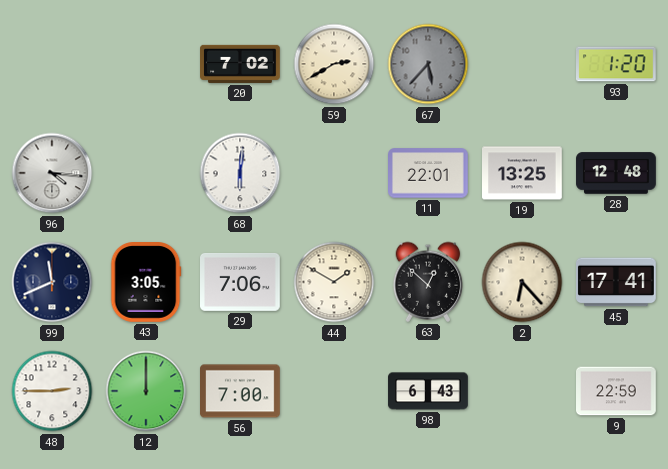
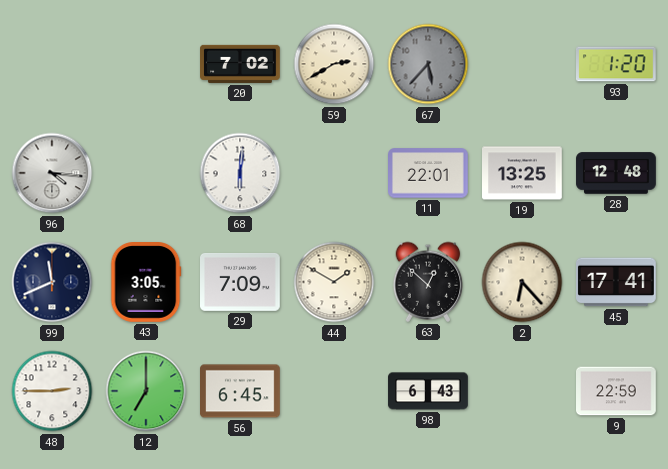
29: 7:06 -> 7:09 (241, 282)
12: 12:00 -> 7:00 (146, 391)
56: 7:00 -> 6:45 (241, 391)
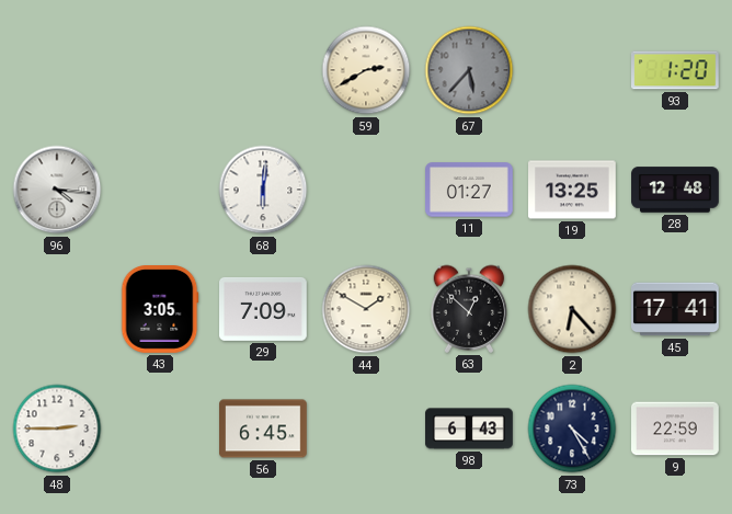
20: 7:02 -> none (240, 64)
11: 22:01 -> 01:27 (470, 190)
99: 11:41 -> none (52, 282)
12: 7:00 -> none (146, 391)
73: none -> 4:25 (572, 429)
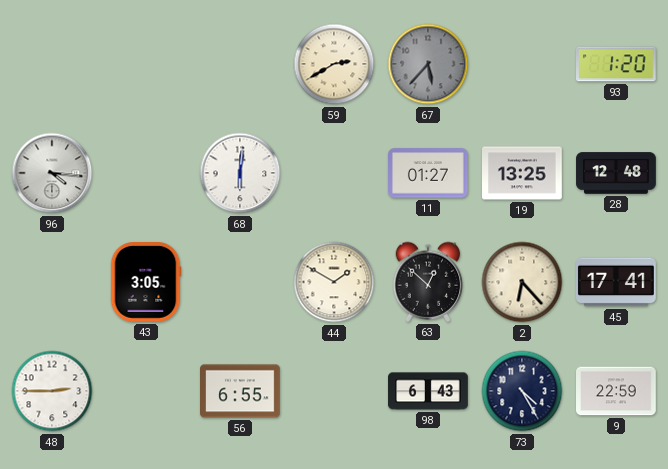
29: 7:09 -> none (264, 309)
56: 6:45 -> 6:55 (241, 391)
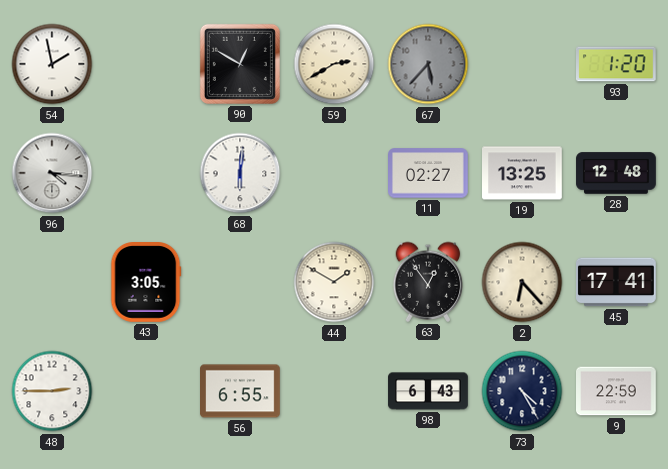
54: none -> 1:58 (52, 64)
90: none -> 12:50 (240, 64)
11: 01:27 -> 02:27 (429, 173)
63: 12:52 -> 12:54 (428, 282)
